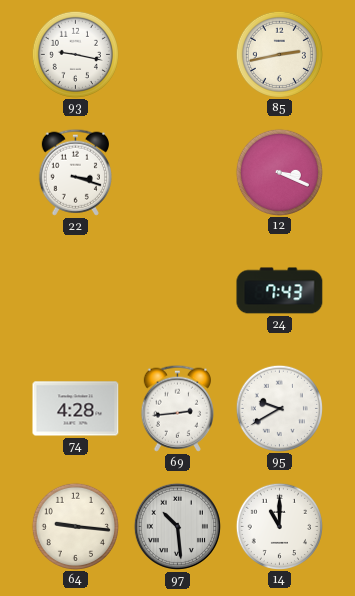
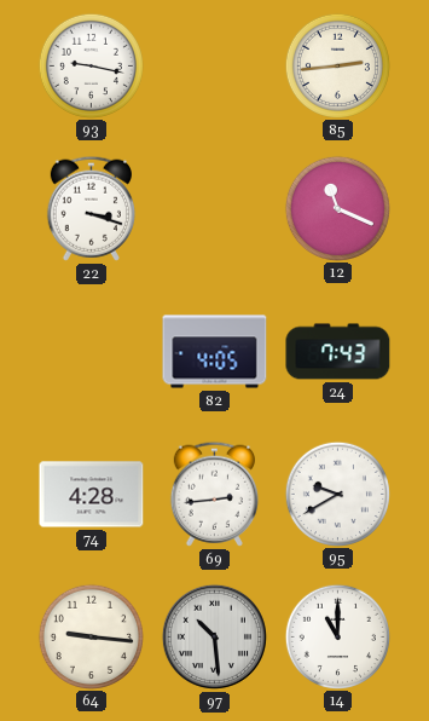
85: 2:43 -> 2:44 (337, 65)
12: 3:19 -> 11:19 (337, 208)
82: none -> 4:05 (215, 352)
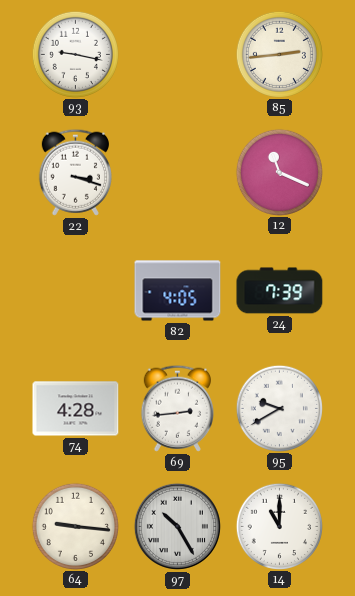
24: 7:43 -> 7:39 (280, 291)
97: 10:29 -> 10:25 (177, 526)
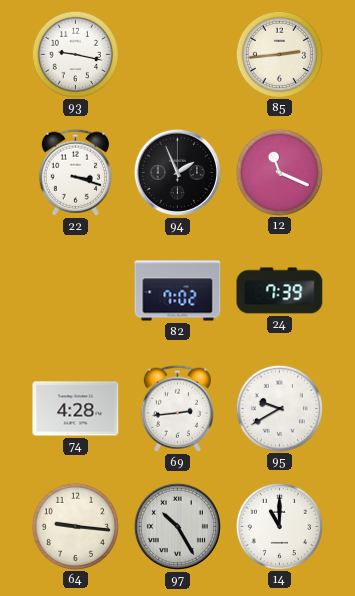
94: none -> 1:56 (177, 172)
82: 4:05 -> 7:02 (178, 291)
